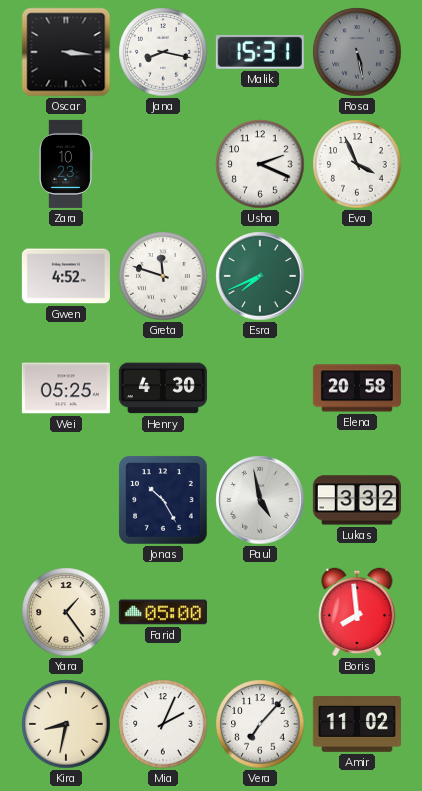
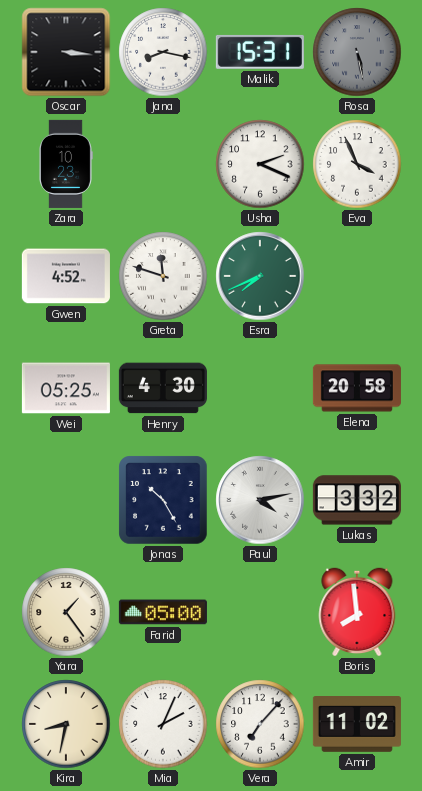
Paul: 4:58 -> 4:13 (260, 500)
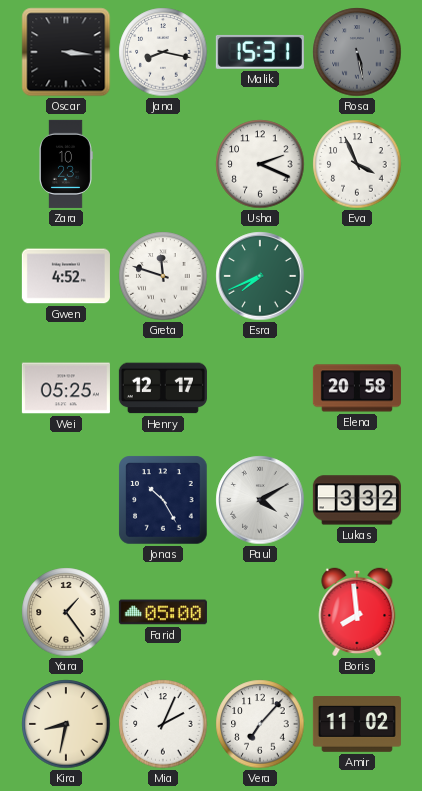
Henry: 4:30 -> 12:17 (163, 388)
Paul: 4:13 -> 4:10 (260, 500)
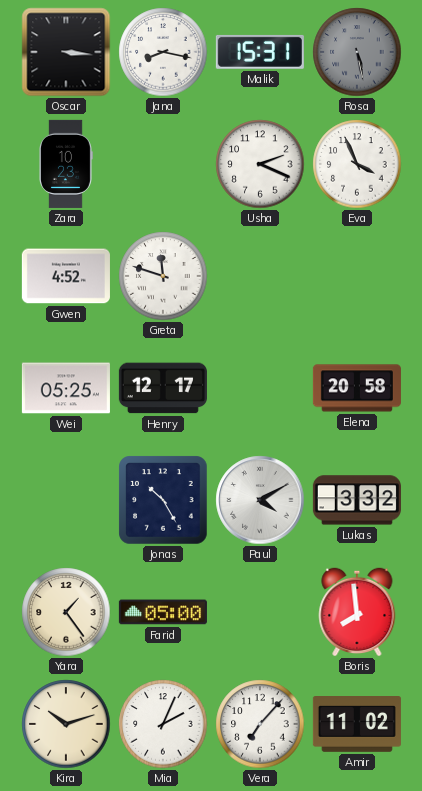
Esra: 7:41 -> none (260, 276)
Kira: 8:32 -> 10:12 (66, 724)
